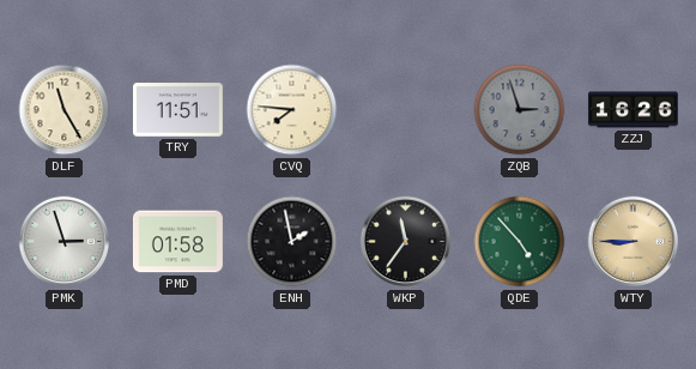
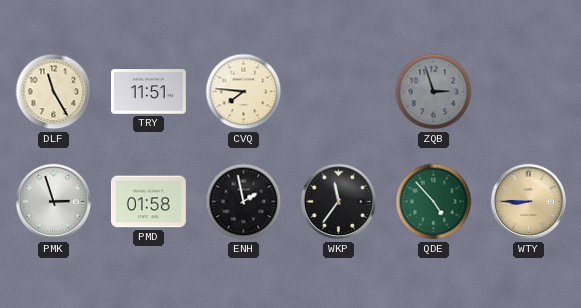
ZZJ: 16:26 -> none (634, 110)
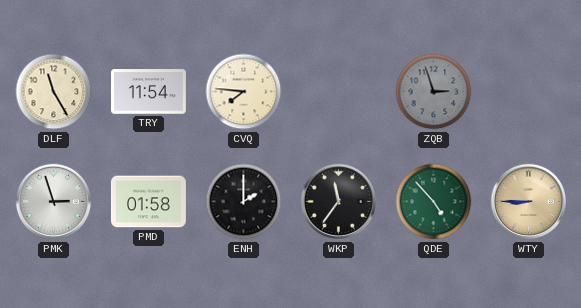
TRY: 11:51 -> 11:54 (149, 92)
ENH: 1:58 -> 2:00 (244, 202)
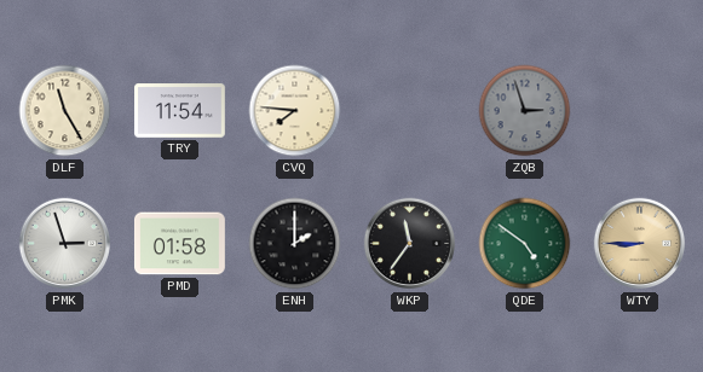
QDE: 4:53 -> 4:51 (525, 244)
